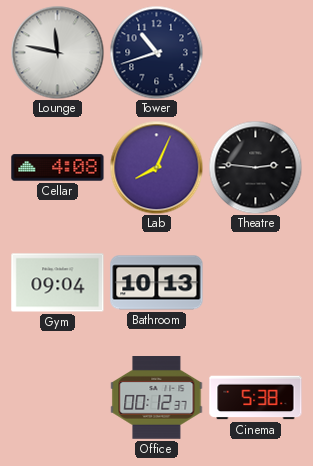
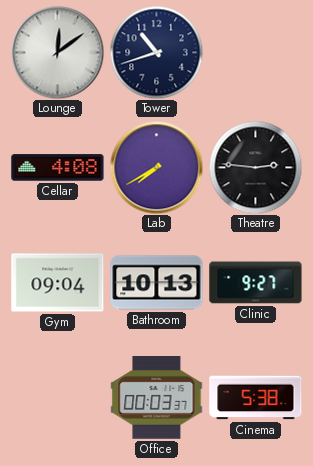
Lounge: 11:47 -> 12:09 (57, 52)
Lab: 8:04 -> 7:40 (156, 167)
Clinic: none -> 9:27 (256, 283)
Office: 00:12 -> 00:03 (157, 398)
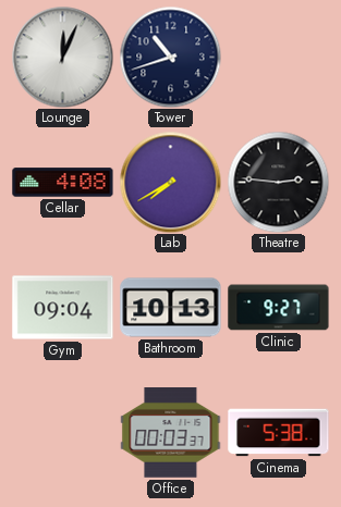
Lounge: 12:09 -> 12:04 (62, 57)
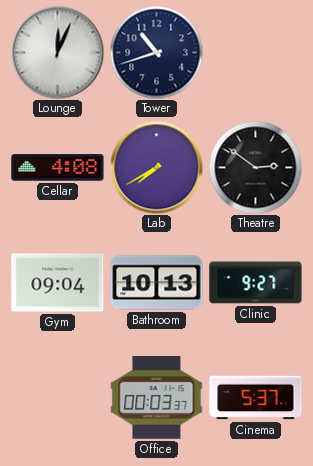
Theatre: 2:46 -> 2:51 (255, 167)
Cinema: 5:38 -> 5:37 (256, 398)
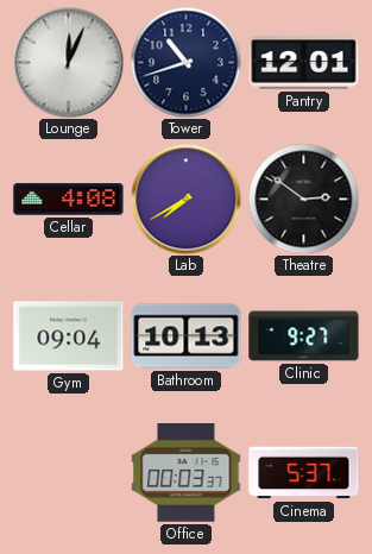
Pantry: none -> 12:01 (304, 63)
